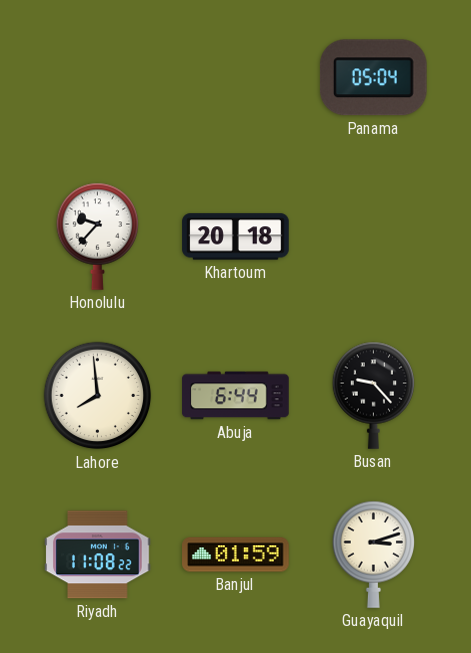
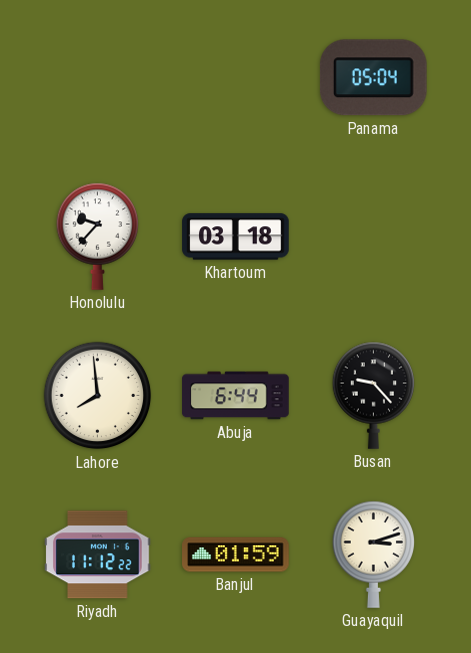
Khartoum: 20:18 -> 03:18 (236, 237)
Riyadh: 11:08 -> 11:12 (98, 555)
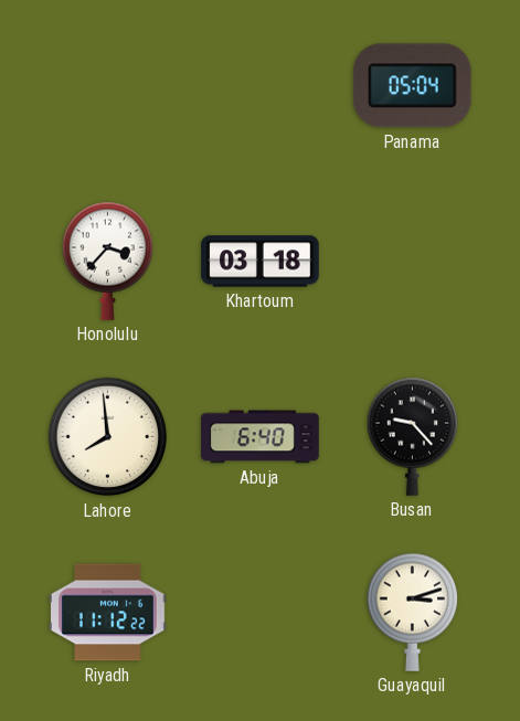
Honolulu: 9:37 -> 3:37 (108, 261)
Abuja: 6:44 -> 6:40 (261, 437)
Banjul: 01:59 -> none (236, 555)
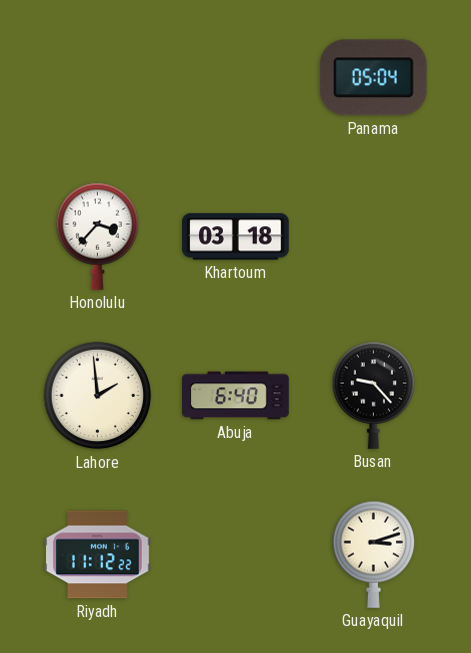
Lahore: 7:59 -> 1:59 (98, 396)
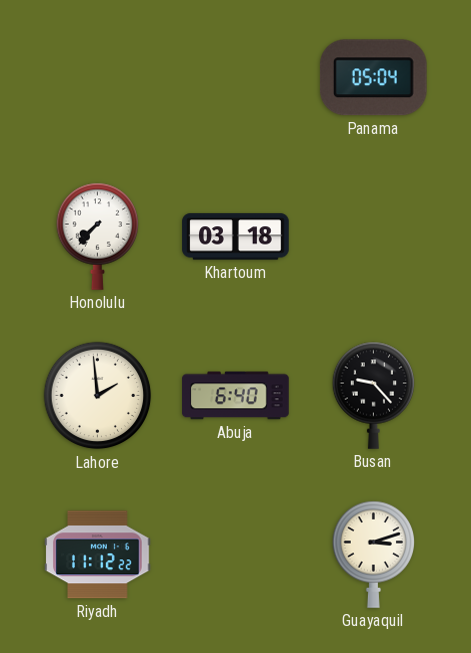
Honolulu: 3:37 -> 7:37 (98, 236)
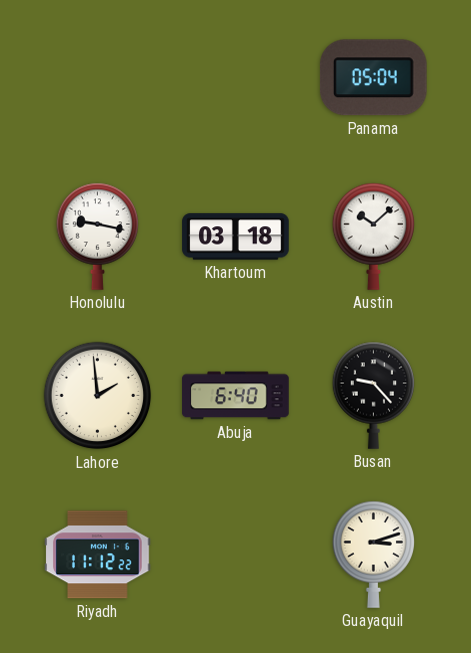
Honolulu: 7:37 -> 9:17 (98, 236)
Austin: none -> 10:08 (374, 236)
